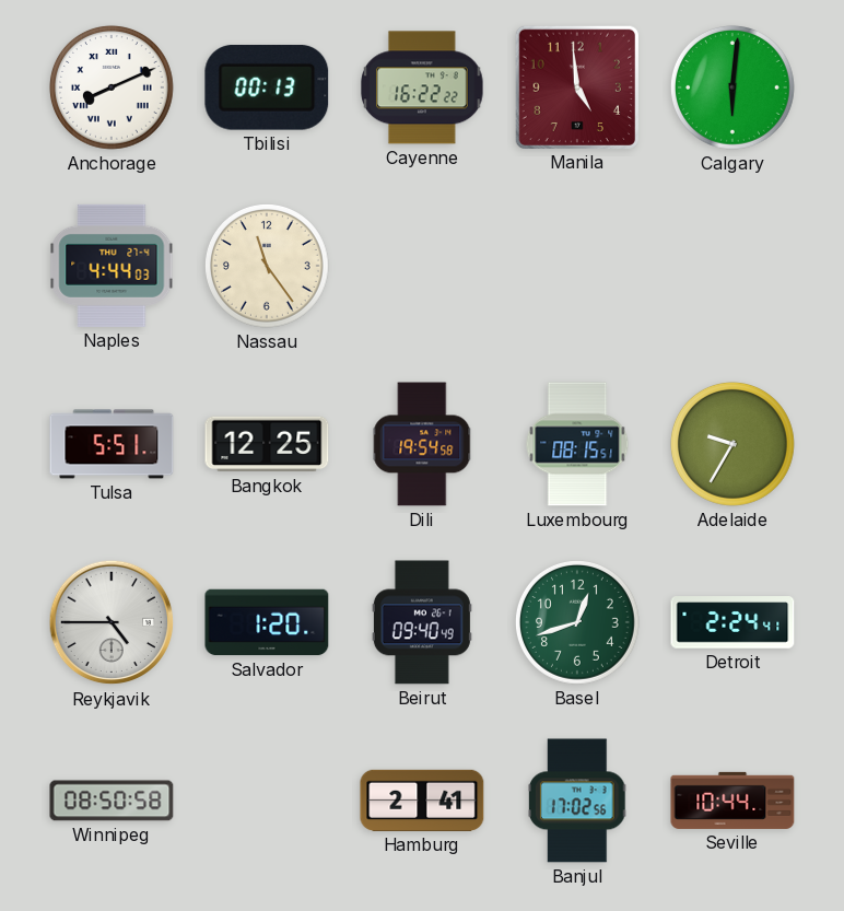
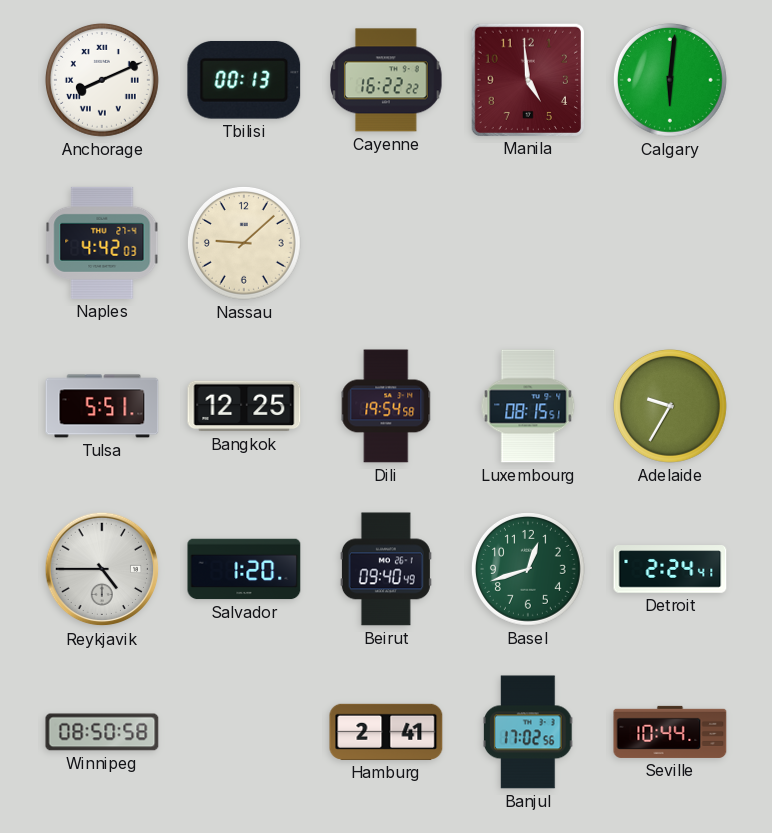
Naples: 4:44 -> 4:42 (102, 243)
Nassau: 11:24 -> 9:08 (244, 243)
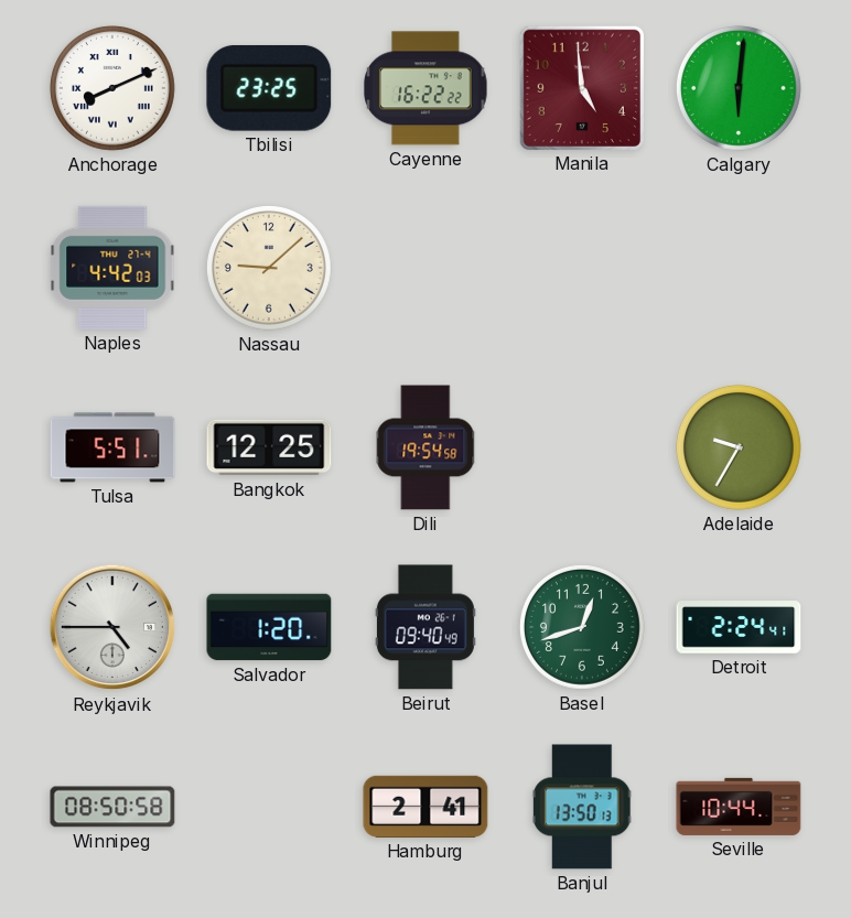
Tbilisi: 00:13 -> 23:25 (269, 88)
Luxembourg: 08:15 -> none (528, 406)
Banjul: 17:02 -> 13:50 (582, 807)
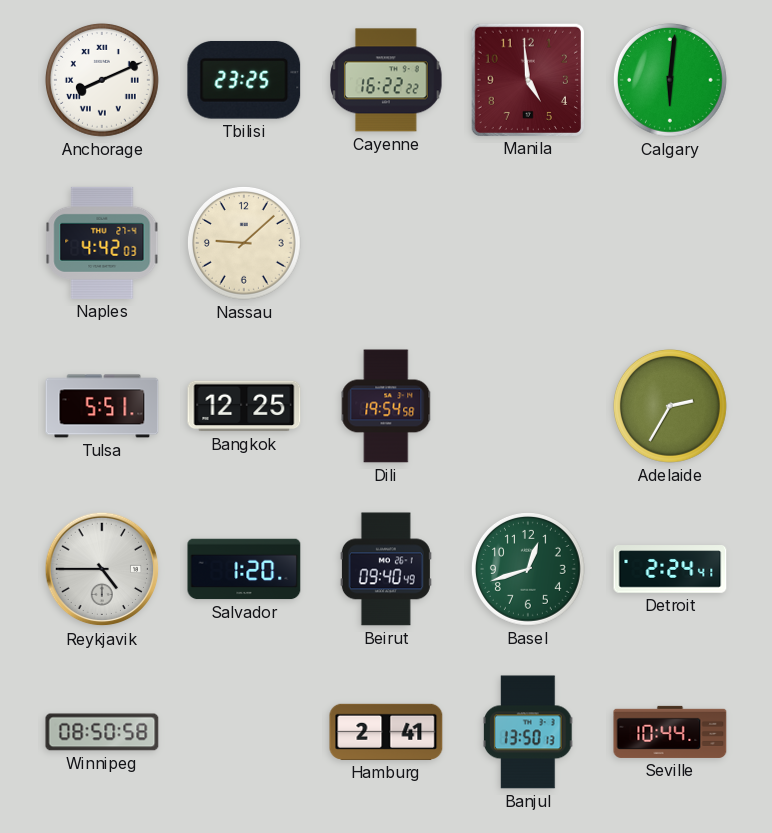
Adelaide: 9:35 -> 2:35 (670, 406)
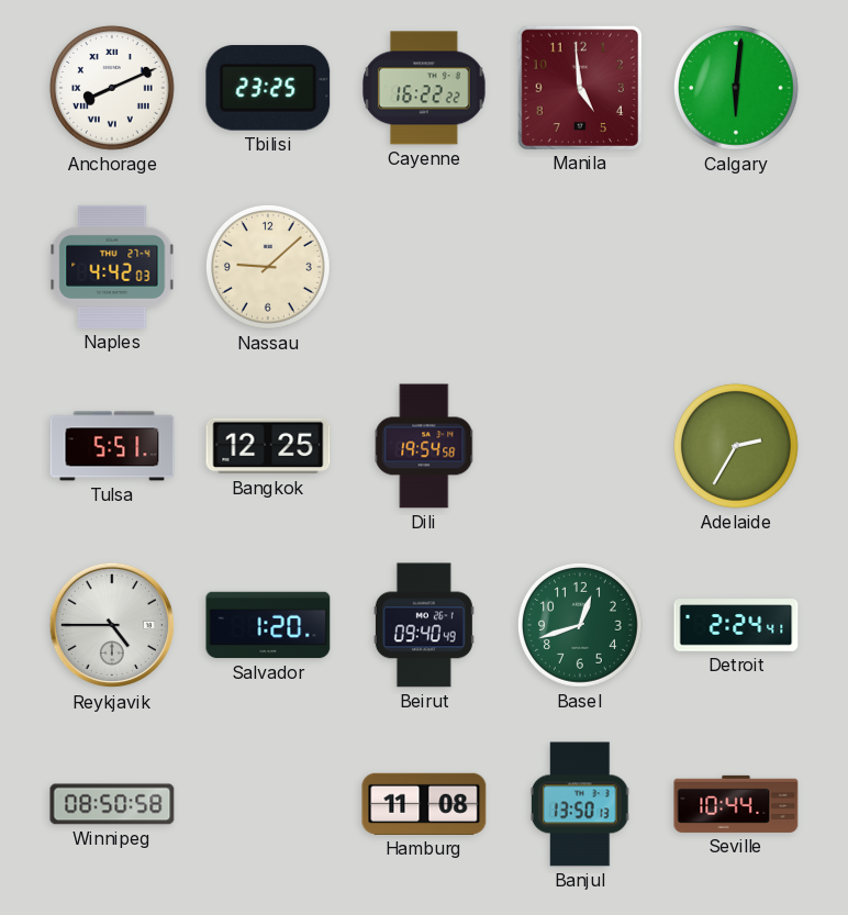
Hamburg: 2:41 -> 11:08 (424, 804)
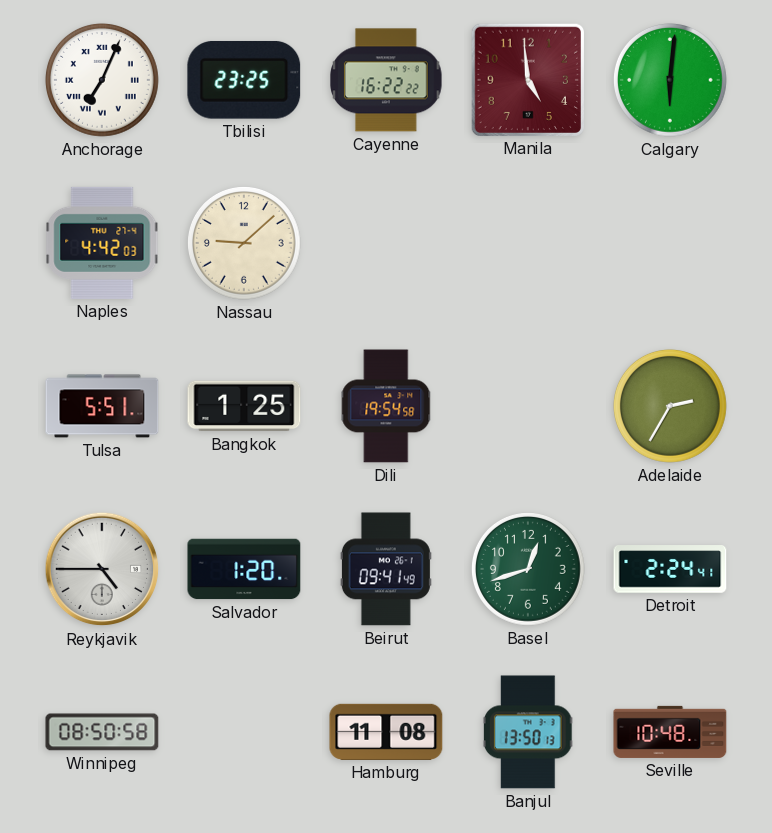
Anchorage: 8:11 -> 7:04 (102, 80)
Bangkok: 12:25 -> 1:25 (244, 406)
Beirut: 09:40 -> 09:41 (386, 569)
Seville: 10:44 -> 10:48 (670, 732)
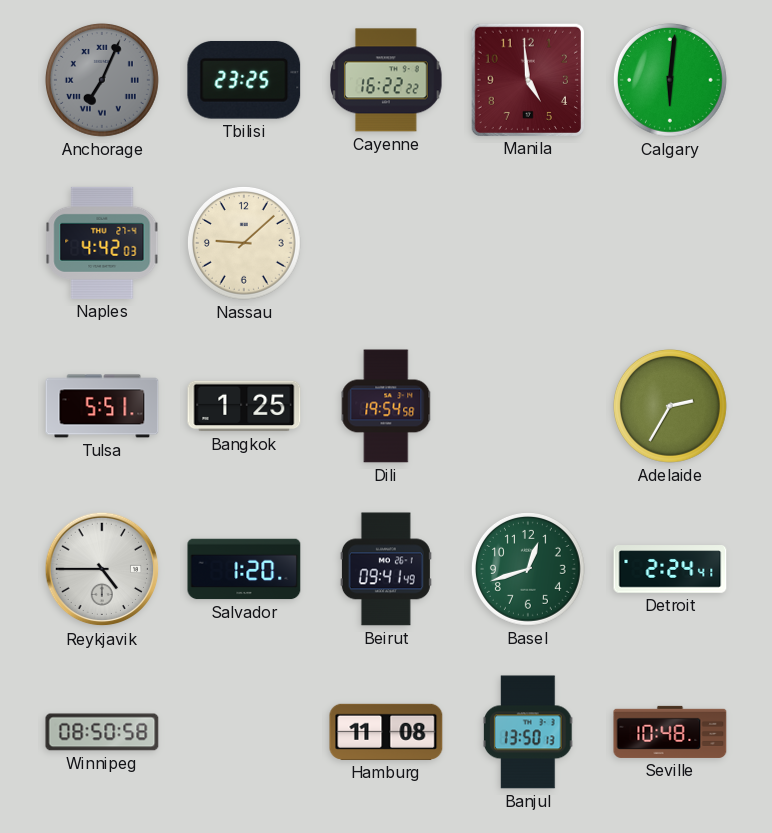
Anchorage dial: white -> grey (102, 80)
